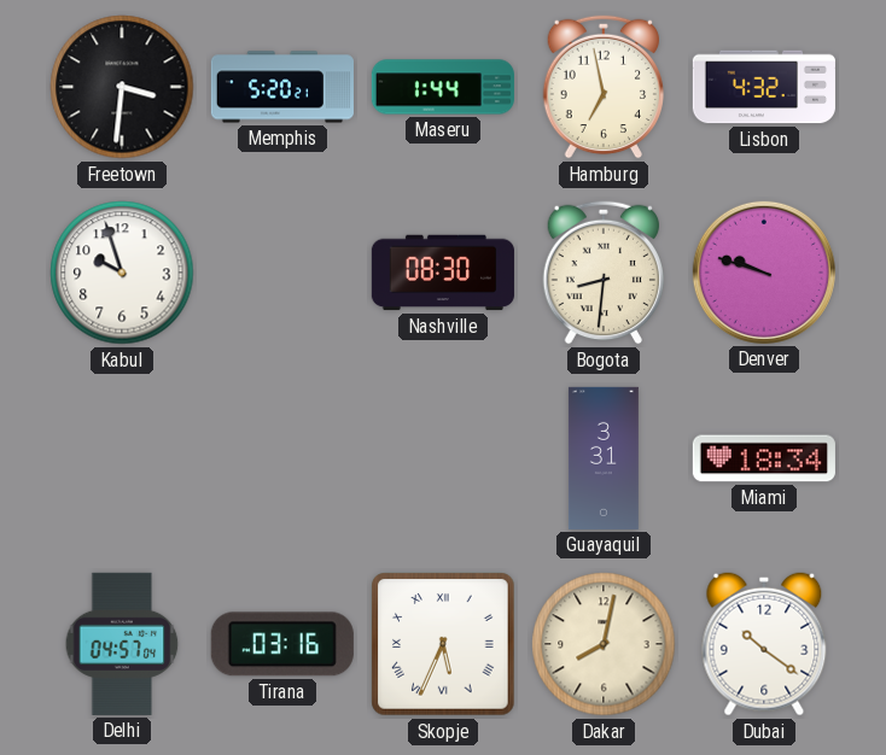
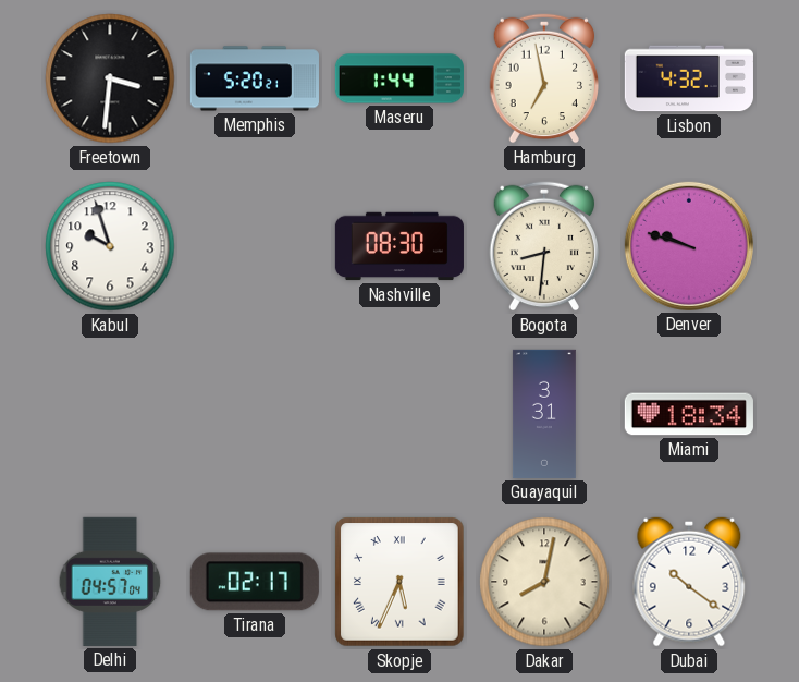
Tirana: 03:16 -> 02:17 (255, 582)
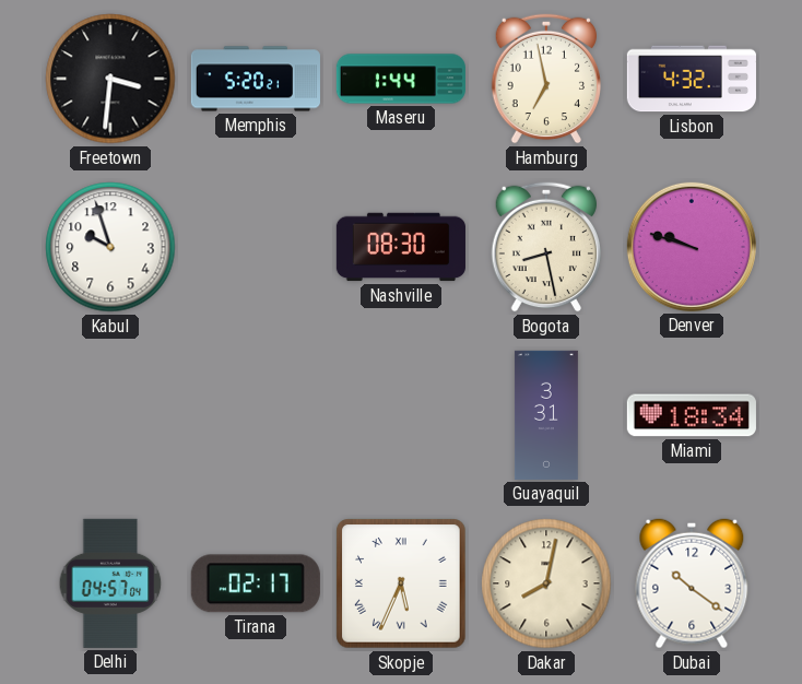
Bogota: 8:31 -> 8:28 (545, 247)
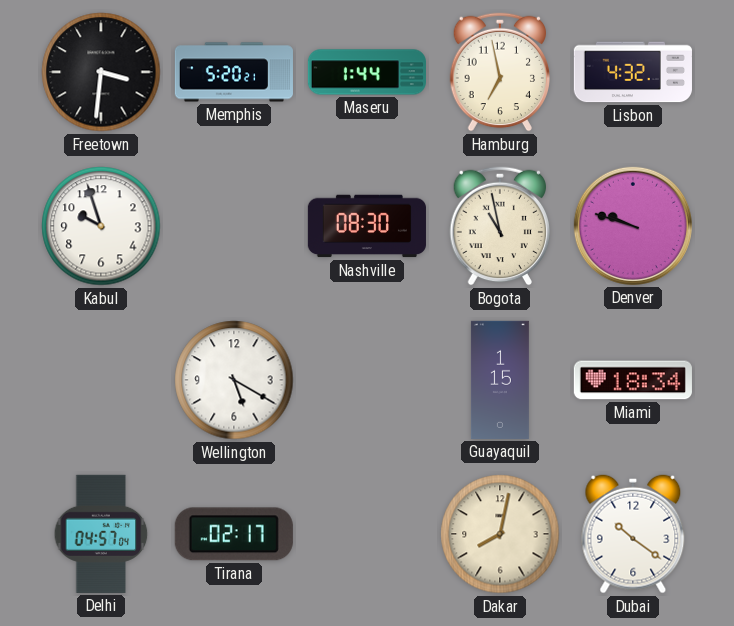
Bogota: 8:28 -> 10:58 (499, 226)
Wellington: none -> 5:20 (234, 380)
Guayaquil: 3:31 -> 1:15 (500, 380)
Skopje: 5:34 -> none (401, 583)
